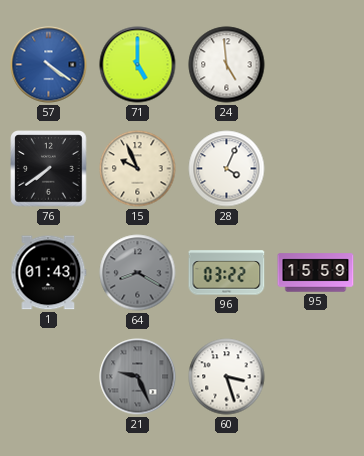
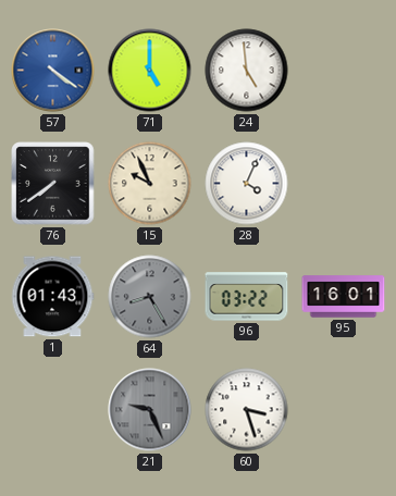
64: 8:20 -> 8:25 (150, 297)
95: 15:59 -> 16:01 (344, 297)
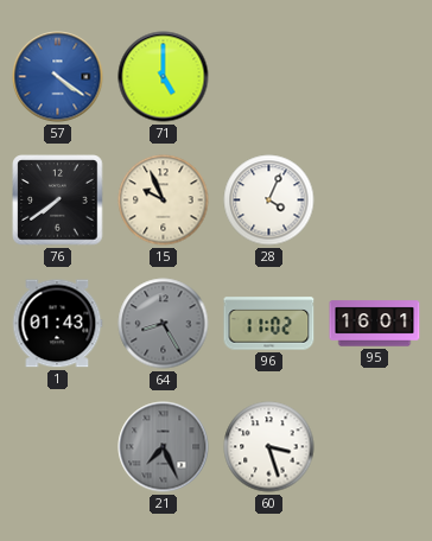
24: 4:59 -> none (247, 71)
96: 03:22 -> 11:02 (269, 324)
21: 9:26 -> 7:26 (164, 447)
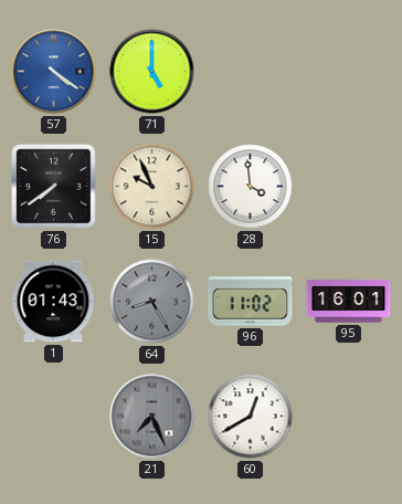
28: 4:04 -> 3:59 (251, 187)
60: 3:27 -> 12:40 (251, 417)
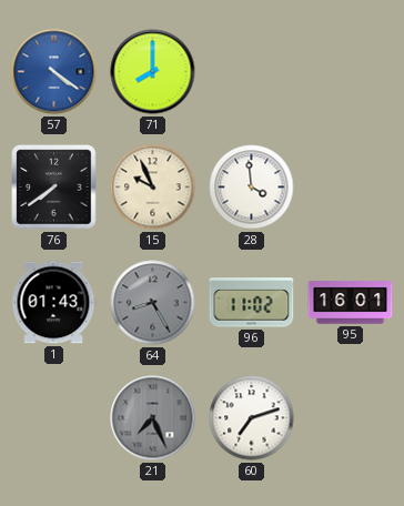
71: 5:00 -> 8:00 (153, 72)
60: 12:40 -> 7:12 (252, 418)
